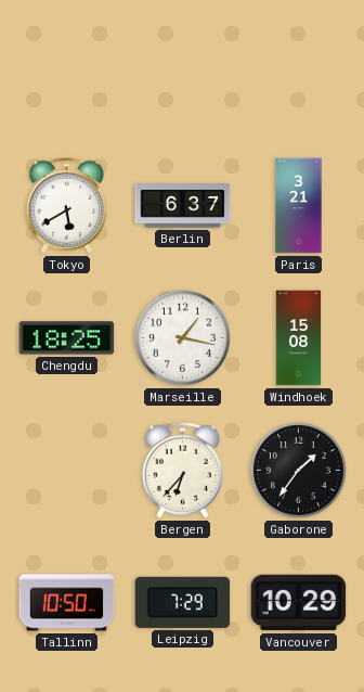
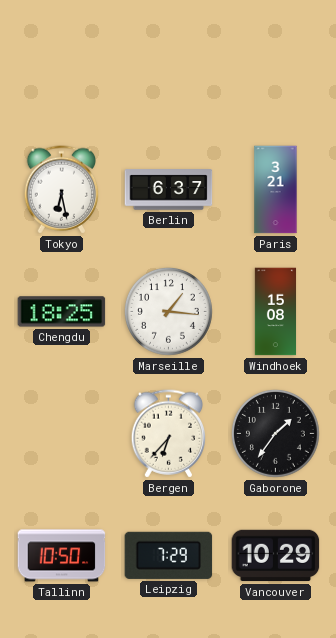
Tokyo: 5:40 -> 6:28 (61, 190)
Marseille: 1:17 -> 1:16 (168, 311)
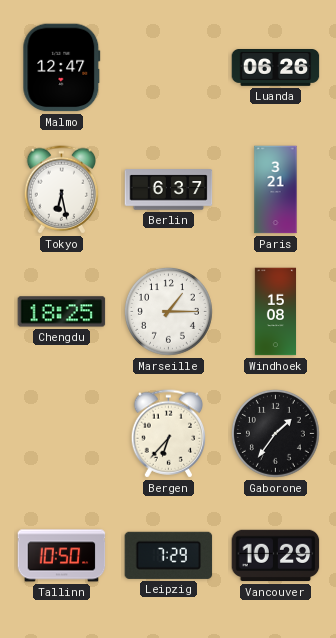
Malmo: none -> 12:47 (62, 68)
Luanda: none -> 06:26 (276, 68)
Marseille: 1:16 -> 1:15 (168, 311)
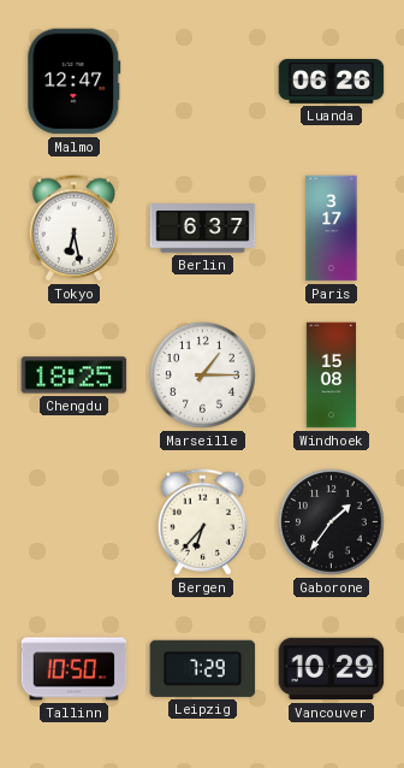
Paris: 3:21 -> 3:17 (332, 229)
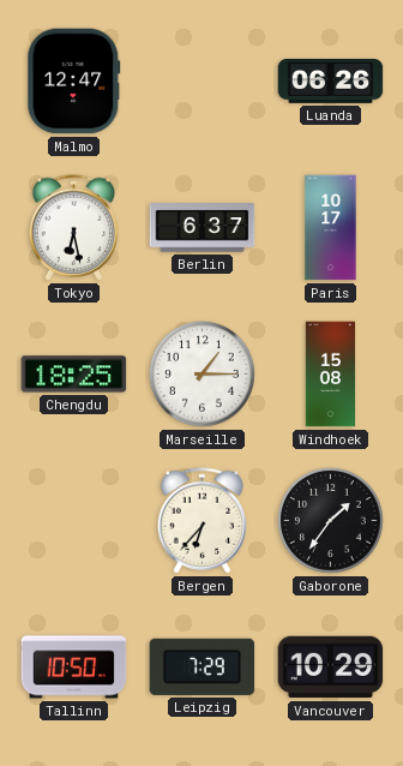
Paris: 3:17 -> 10:17 (331, 228)
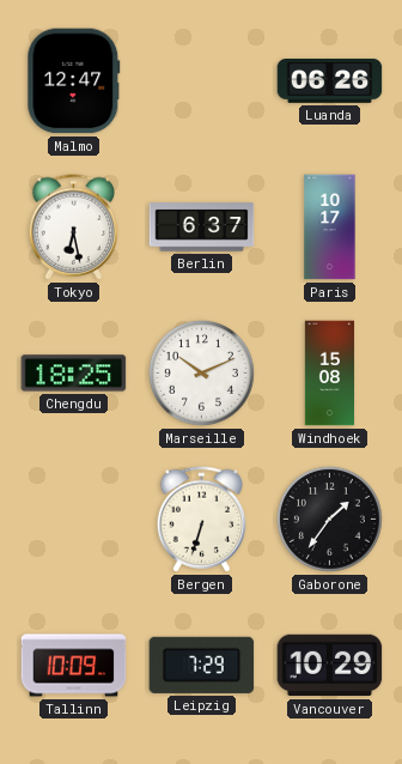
Marseille: 1:15 -> 10:11 (201, 372)
Bergen: 6:37 -> 6:33 (201, 520)
Tallinn: 10:50 -> 10:09 (74, 666)
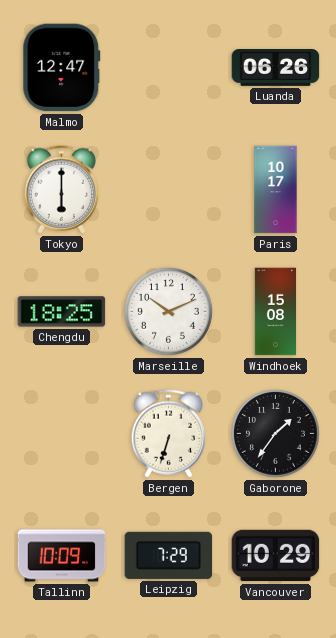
Tokyo: 6:28 -> 6:00 (61, 190)
Berlin: 6:37 -> none (202, 228)
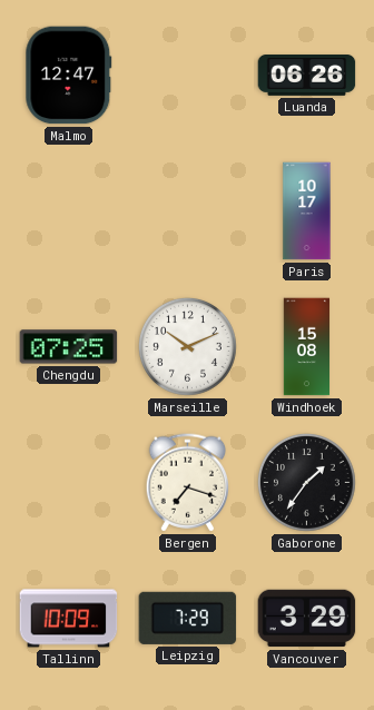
Tokyo: 6:00 -> none (61, 190)
Chengdu: 18:25 -> 07:25 (69, 347)
Bergen: 6:33 -> 7:18 (187, 483)
Vancouver: 10:29 -> 3:29 (307, 619)
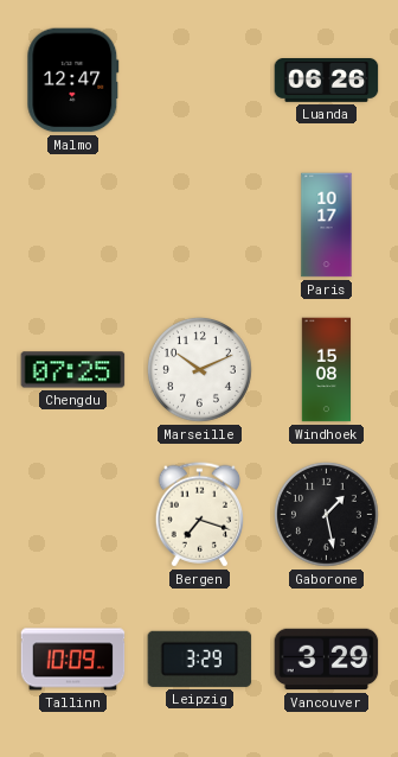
Gaborone: 1:36 -> 1:28 (326, 514)
Leipzig: 7:29 -> 3:29 (200, 659)
